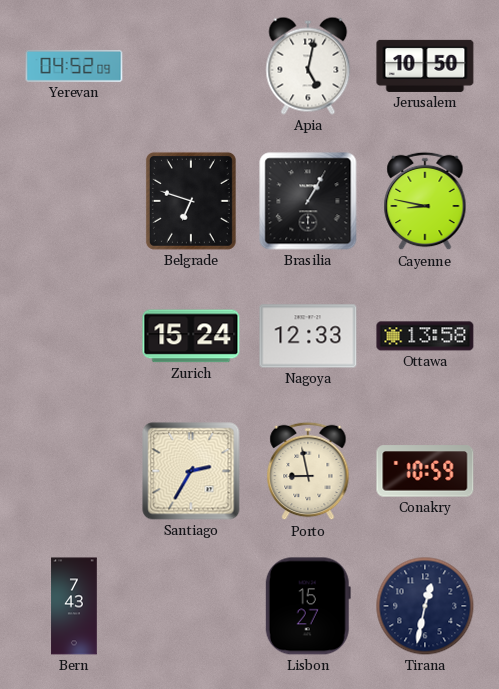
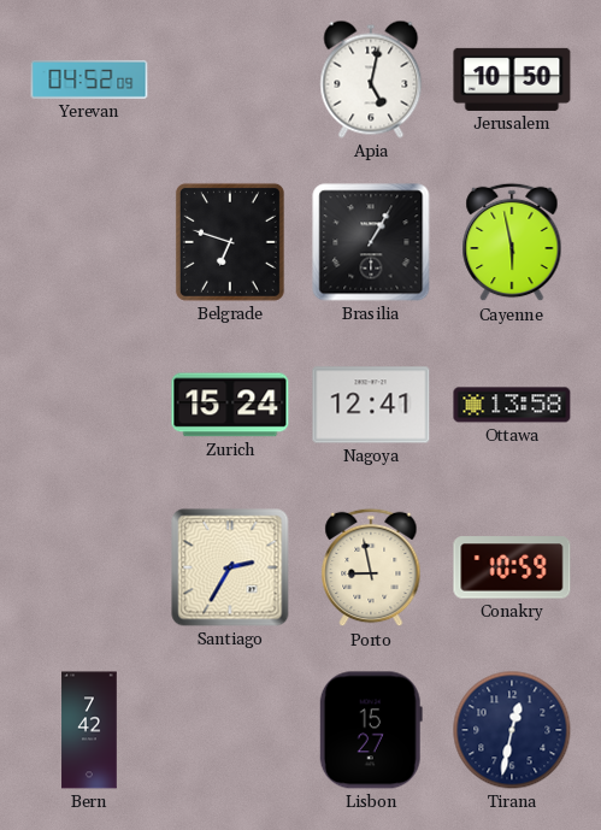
Cayenne: 8:47 -> 5:58 (512, 242)
Nagoya: 12:33 -> 12:41 (371, 405)
Bern: 7:43 -> 7:42 (89, 730)
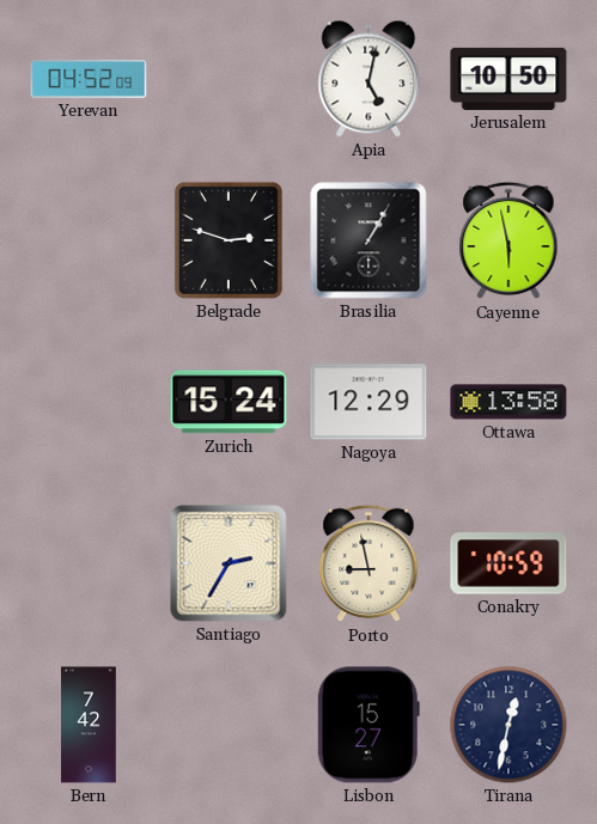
Belgrade: 6:48 -> 2:48 (229, 240)
Nagoya: 12:41 -> 12:29 (368, 402)
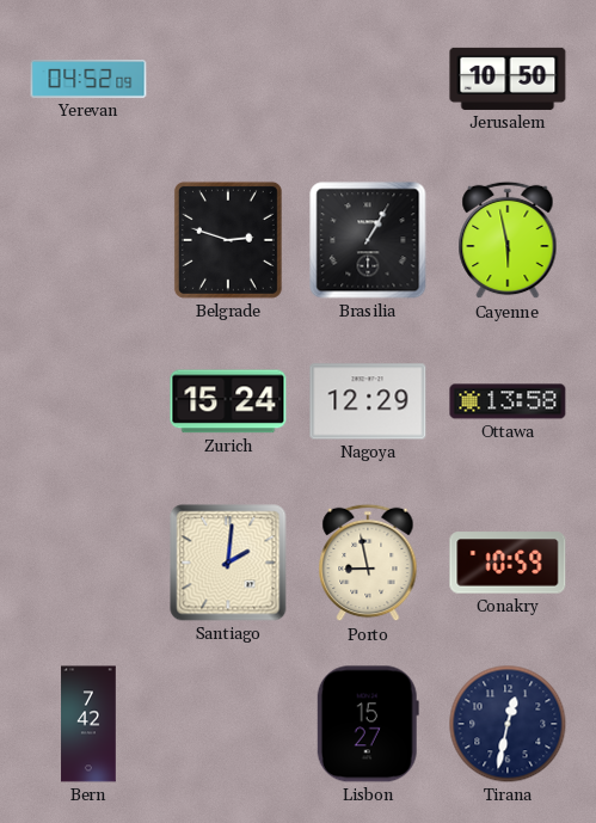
Apia: 5:02 -> none (368, 79)
Santiago: 2:35 -> 2:01 (228, 563)
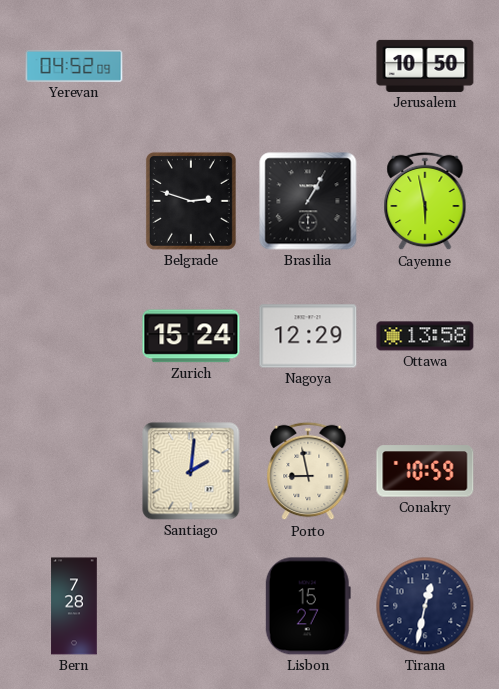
Bern: 7:42 -> 7:28 (74, 606)
